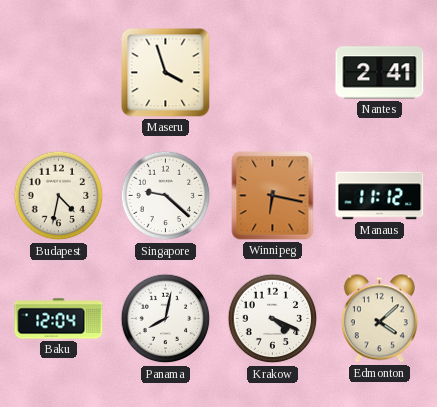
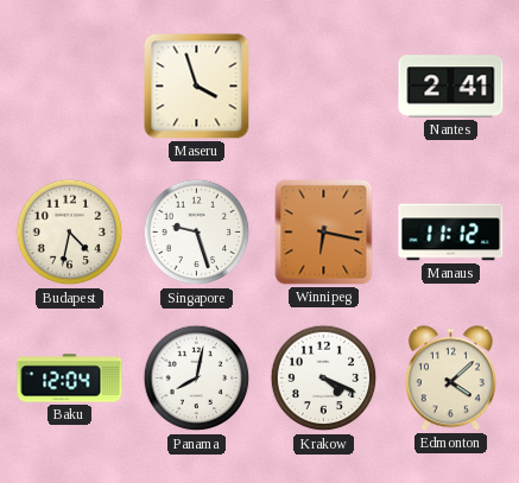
Singapore: 9:22 -> 9:27 (197, 233)
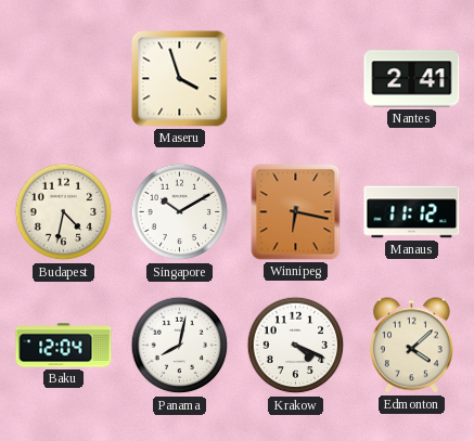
Singapore: 9:27 -> 10:10 (180, 212)
